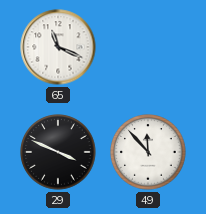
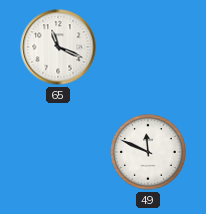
29: 3:49 -> none (58, 152)
49: 11:53 -> 11:49 (148, 152)
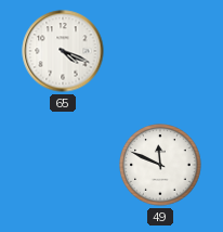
65: 11:19 -> 4:19 (63, 51)
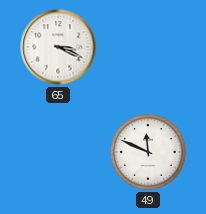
65: 4:19 -> 3:19 (58, 47)
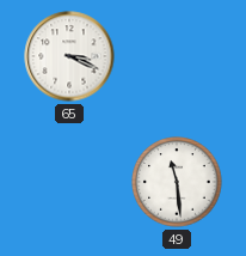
49: 11:49 -> 11:29 (177, 182)
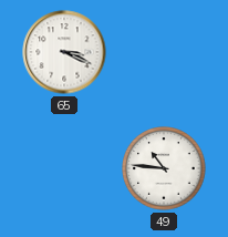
49: 11:29 -> 10:46 (164, 168)
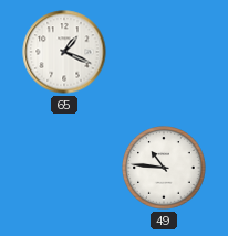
65: 3:19 -> 1:19 (64, 52)
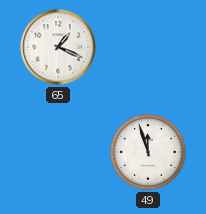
49: 10:46 -> 11:57 (148, 152)
